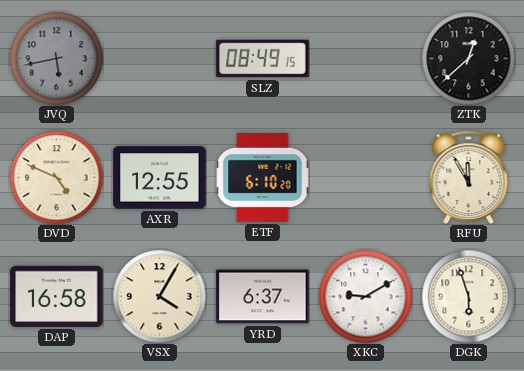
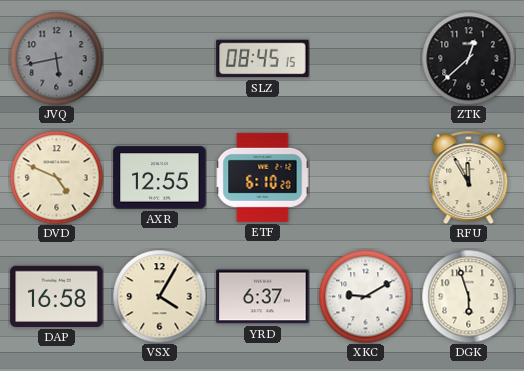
SLZ: 08:49 -> 08:45 (263, 59)
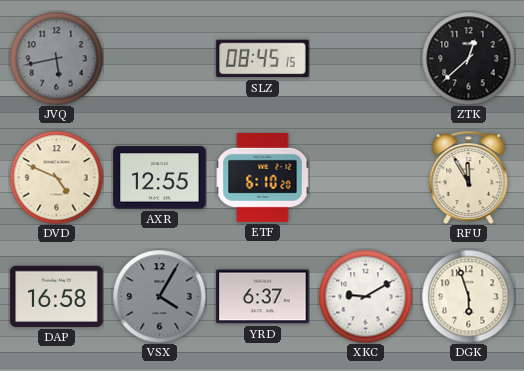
VSX dial: cream -> grey (159, 296)
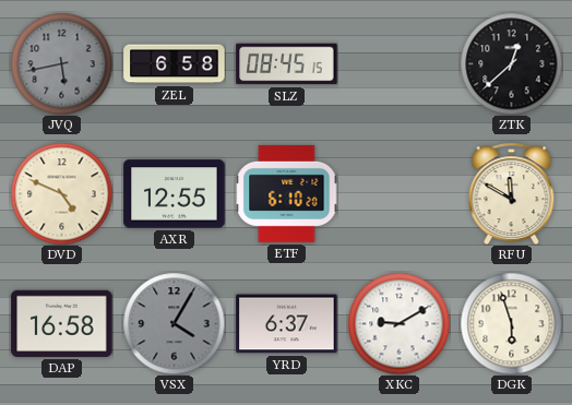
ZEL: none -> 6:58 (175, 64)
RFU: 11:55 -> 11:50 (512, 193)
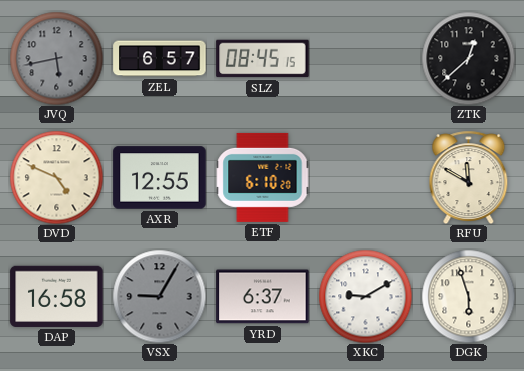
ZEL: 6:58 -> 6:57 (160, 59)
VSX: 4:05 -> 9:05 (159, 296)
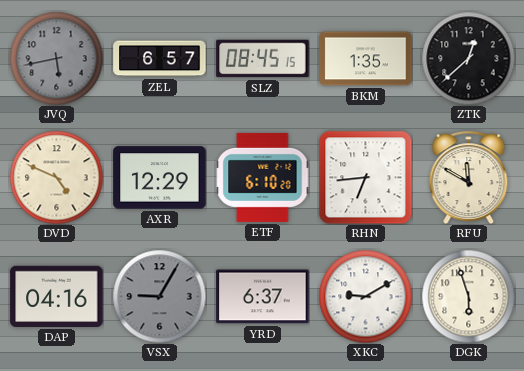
BKM: none -> 1:35 (366, 59)
AXR: 12:55 -> 12:29 (160, 178)
RHN: none -> 6:44 (365, 177)
DAP: 16:58 -> 04:16 (57, 296)
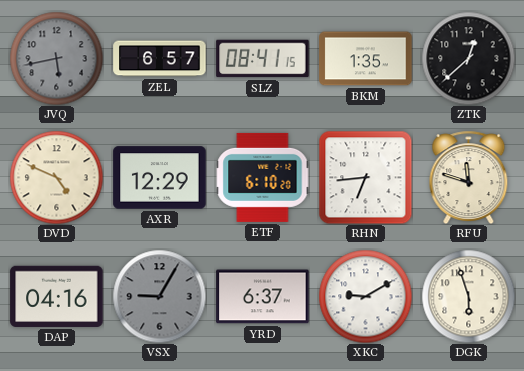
SLZ: 08:45 -> 08:41 (263, 59)
RFU: 11:50 -> 11:48 (469, 177)
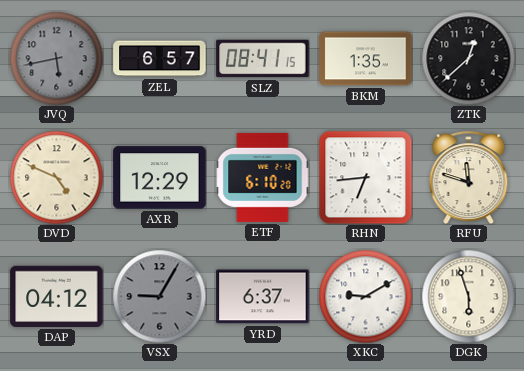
DAP: 04:16 -> 04:12 (57, 296)
